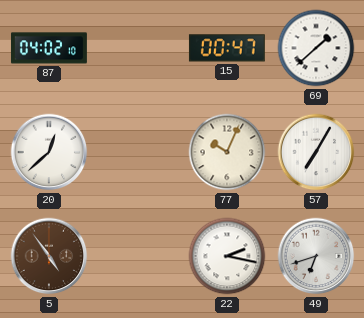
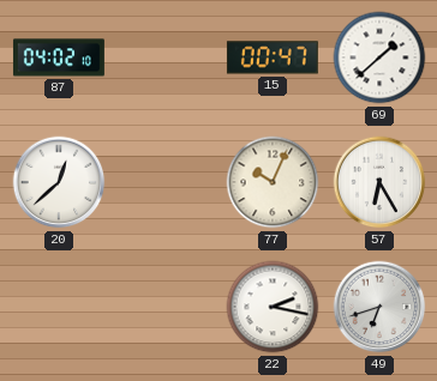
57: 7:05 -> 6:25 (379, 182)
5: 4:54 -> none (49, 256)
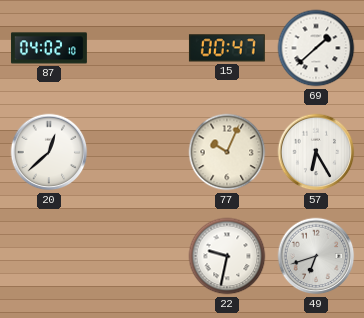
22: 2:17 -> 9:32 (227, 256)
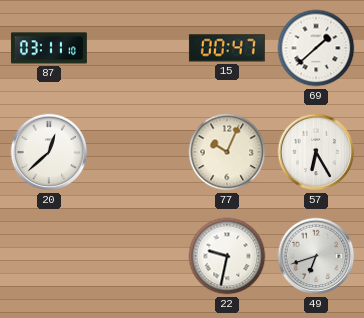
87: 04:02 -> 03:11 (49, 48)
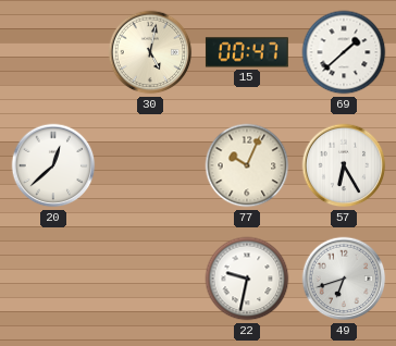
87: 03:11 -> none (49, 48)
30: none -> 5:02 (150, 52)
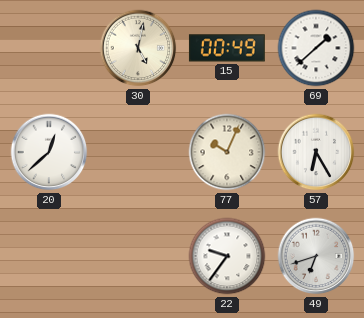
15: 00:47 -> 00:49 (227, 48)
22: 9:32 -> 9:36 (227, 256)
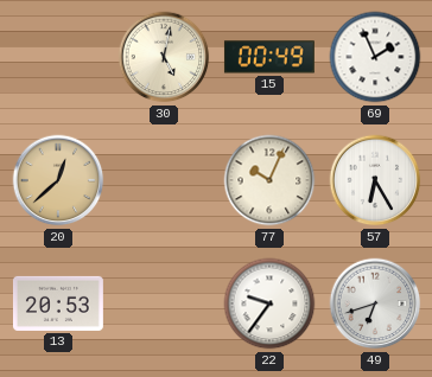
69: 1:38 -> 1:56 (375, 57)
20 dial: white -> champagne (58, 180)
13: none -> 20:53 (58, 303)
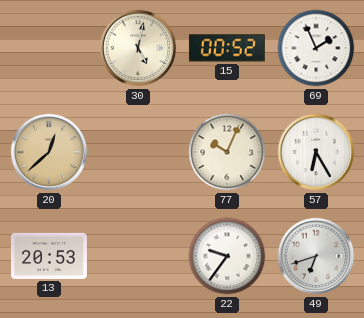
15: 00:49 -> 00:52 (227, 48)
